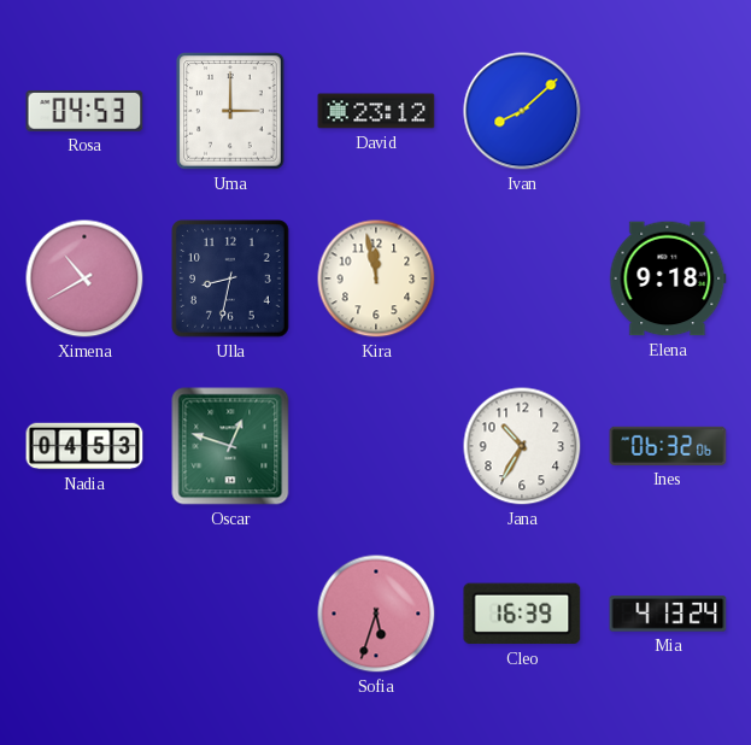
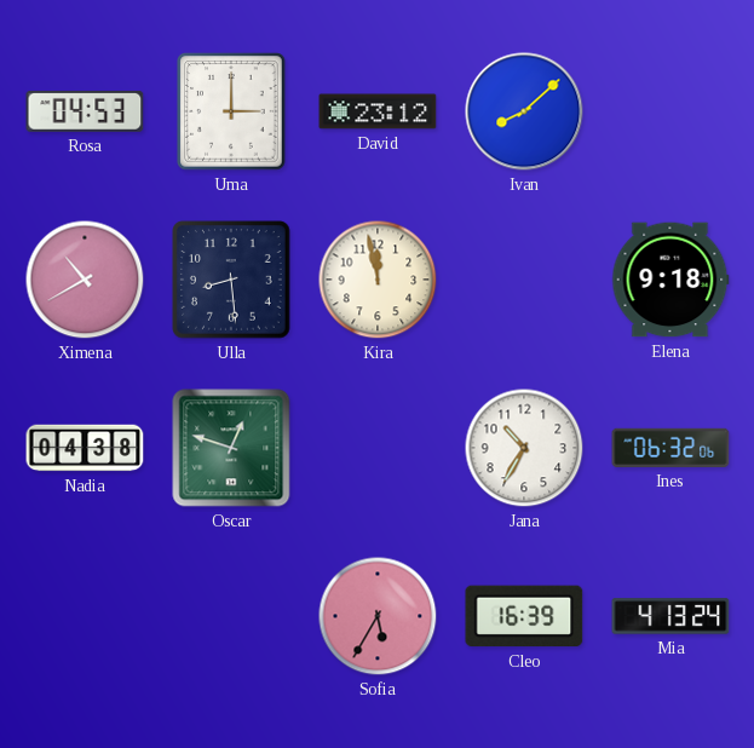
Ulla: 8:32 -> 8:29 (231, 280)
Nadia: 04:53 -> 04:38 (85, 448)
Sofia: 5:33 -> 5:35 (378, 616)
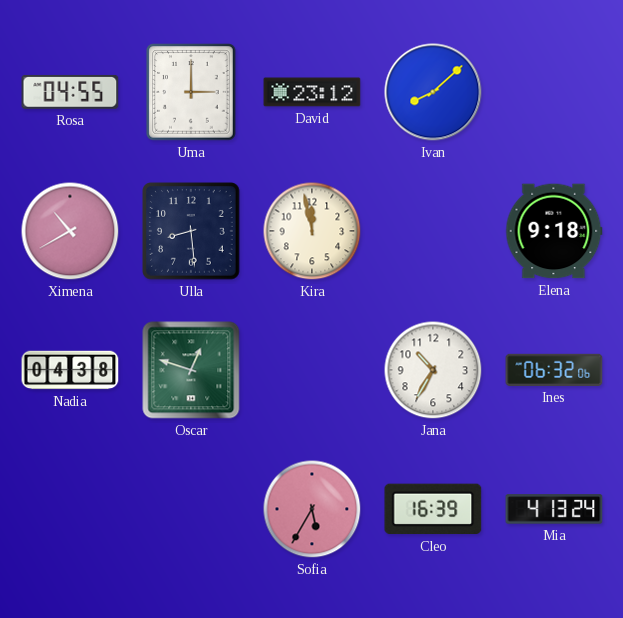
Rosa: 04:53 -> 04:55 (70, 92)
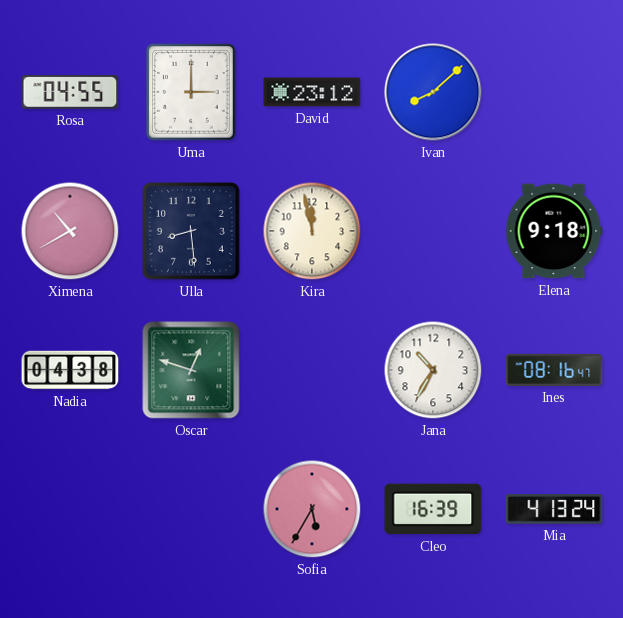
Ines: 06:32 -> 08:16 (554, 370)
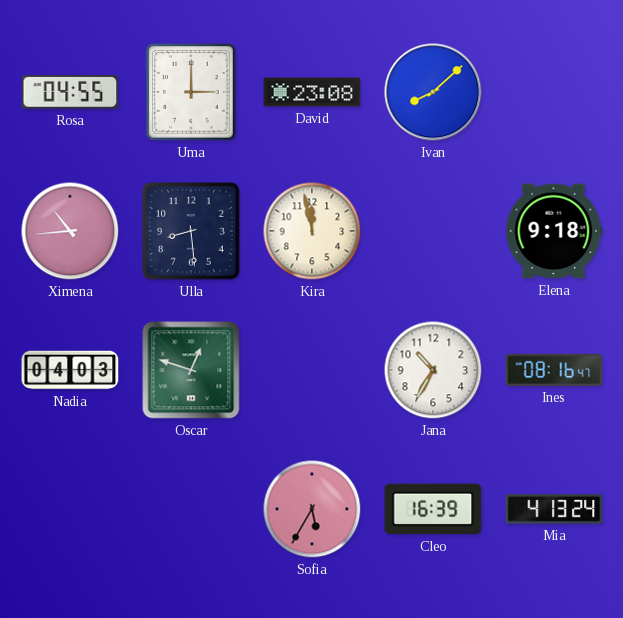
David: 23:12 -> 23:08 (312, 92)
Ximena: 10:40 -> 10:44 (70, 231)
Nadia: 04:38 -> 04:03 (70, 370)
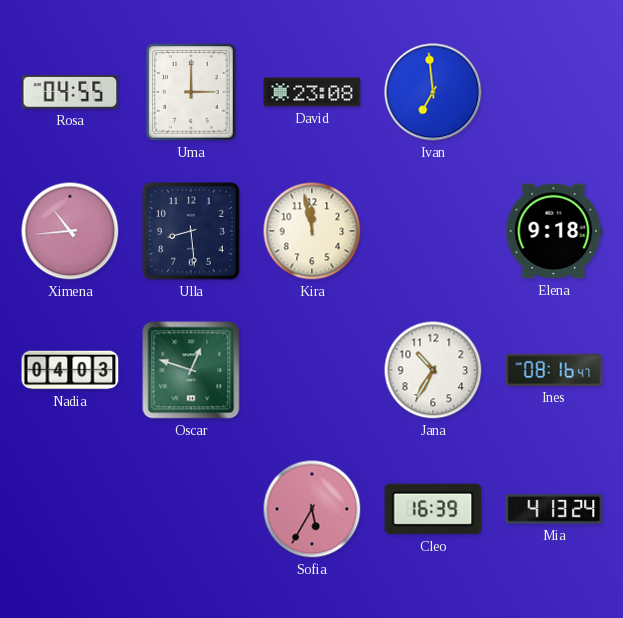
Ivan: 8:08 -> 6:59 (433, 92)
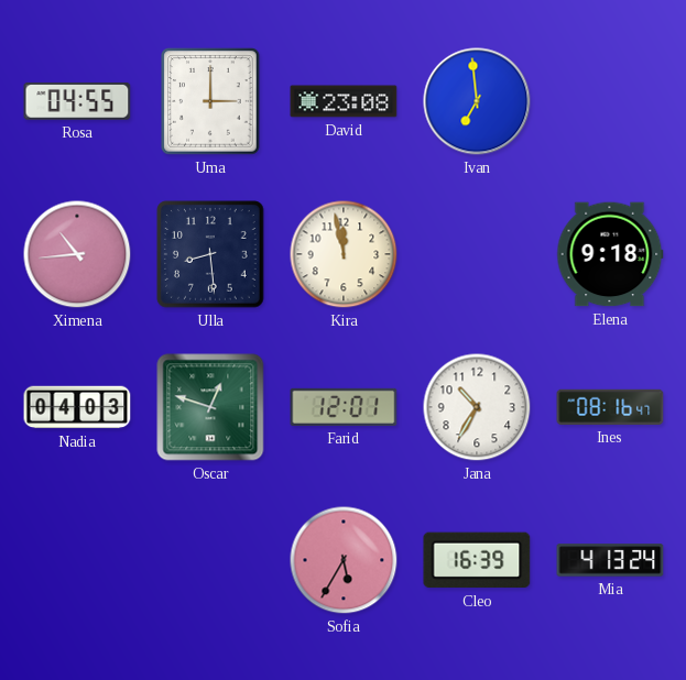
Farid: none -> 12:01 (344, 407)
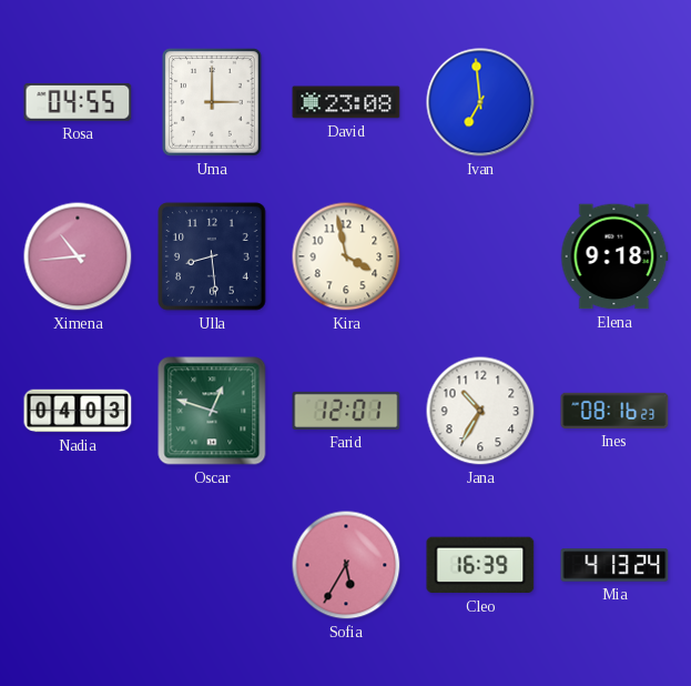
Kira: 11:58 -> 3:58 (346, 256)
Ines: 08:16:47 -> 08:16:23 (614, 411)
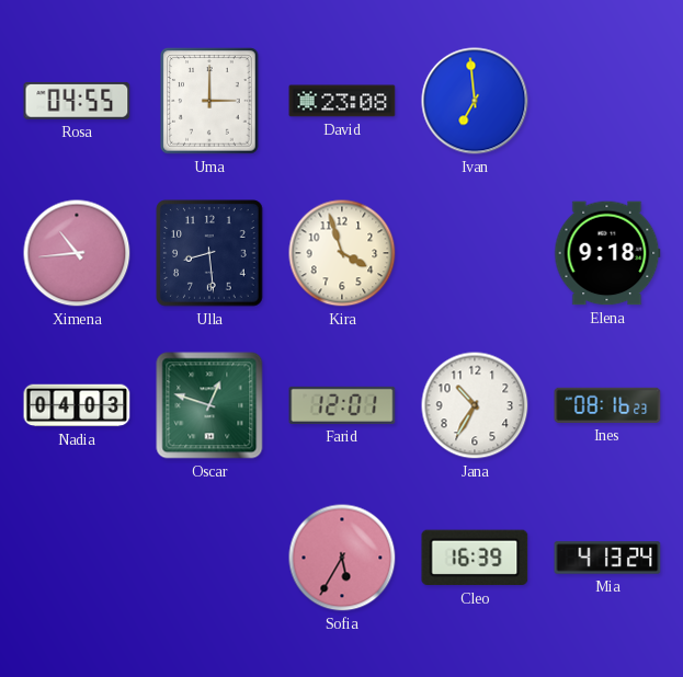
Kira: 3:58 -> 3:57 (342, 253)
